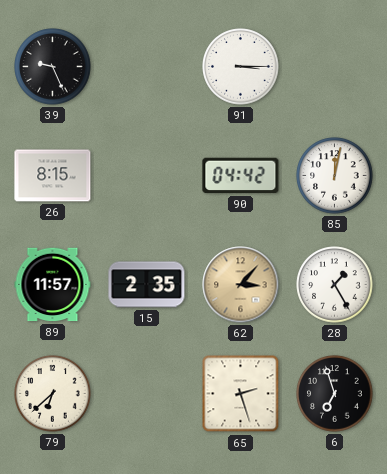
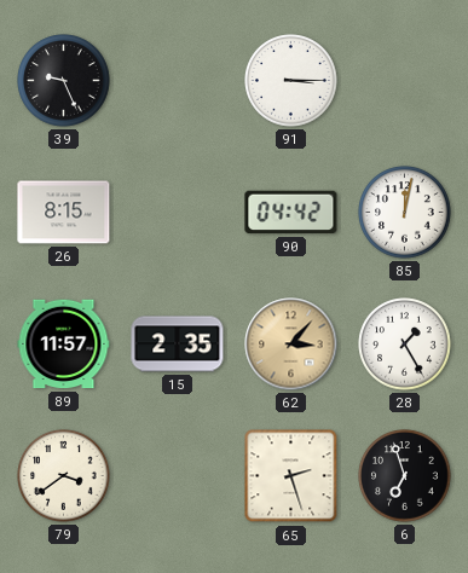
79: 6:38 -> 3:39 (64, 476)
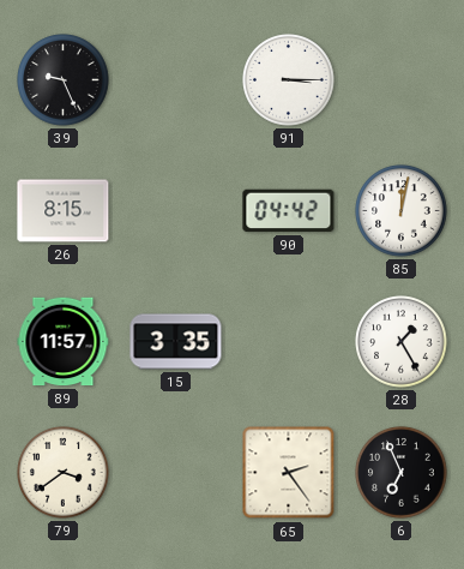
15: 2:35 -> 3:35 (176, 342)
62: 3:07 -> none (291, 345)
65: 2:27 -> 2:24 (289, 473)
6: 6:57 -> 6:56 (402, 473)
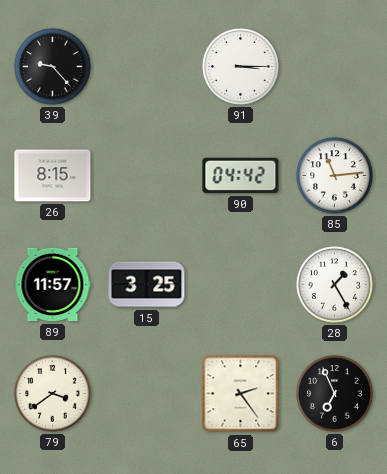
39: 9:26 -> 9:23 (53, 67)
85: 12:02 -> 11:14 (335, 176)
15: 3:35 -> 3:25 (147, 285)
